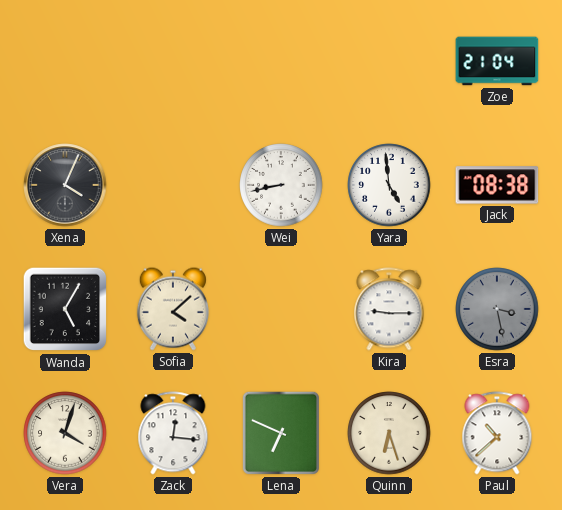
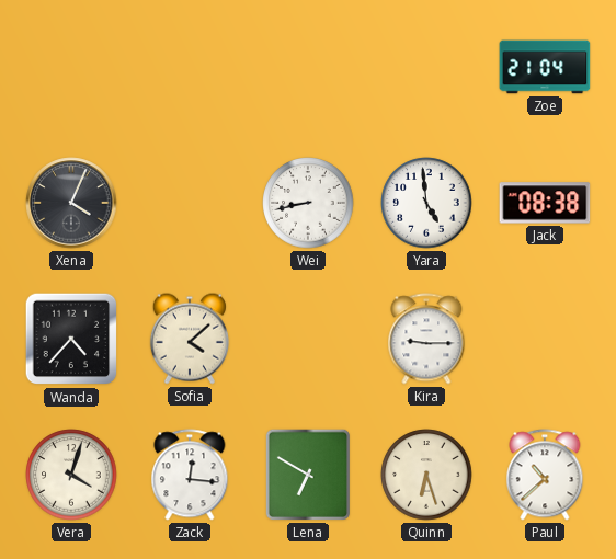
Wanda: 5:05 -> 4:37 (71, 339)
Esra: 3:28 -> none (497, 309)
Lena: 6:49 -> 6:50 (308, 475)
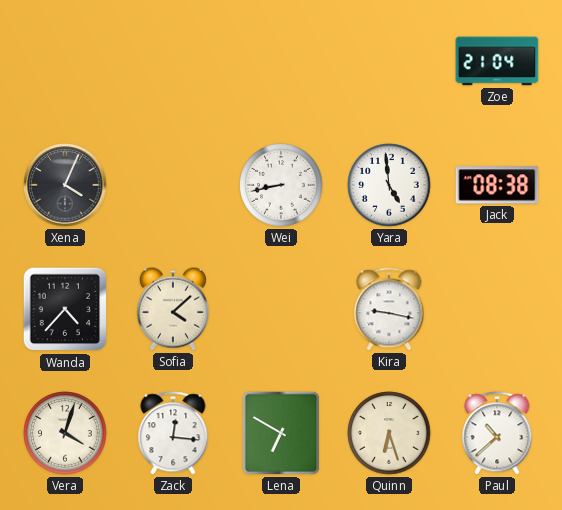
Kira: 9:15 -> 9:17 (389, 309)
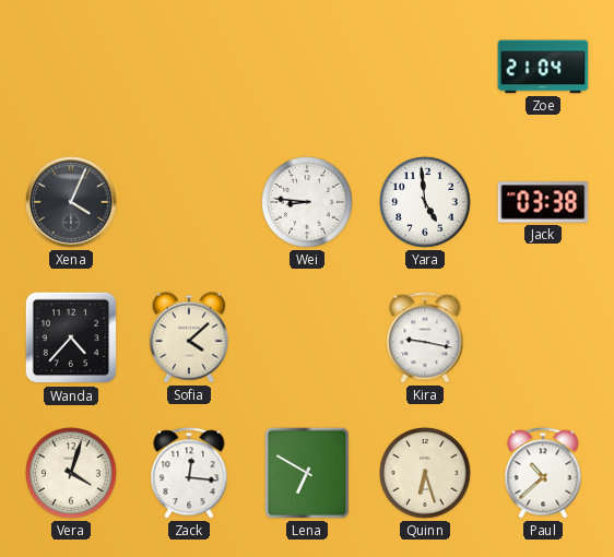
Wei: 8:43 -> 8:46 (307, 202)
Jack: 08:38 -> 03:38 (543, 202)
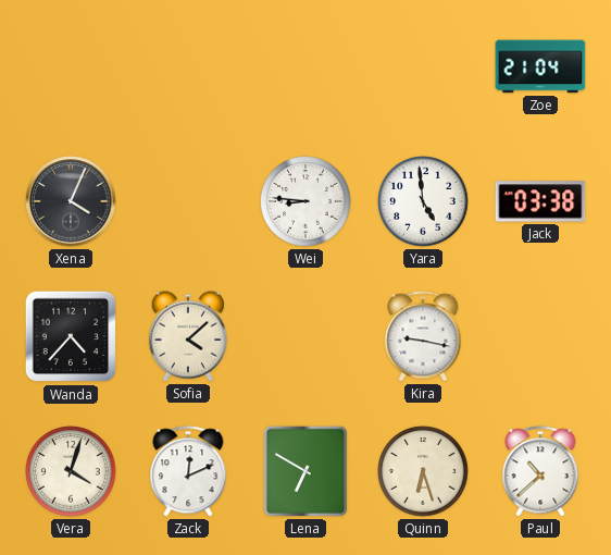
Zack: 12:16 -> 12:11 (188, 471)
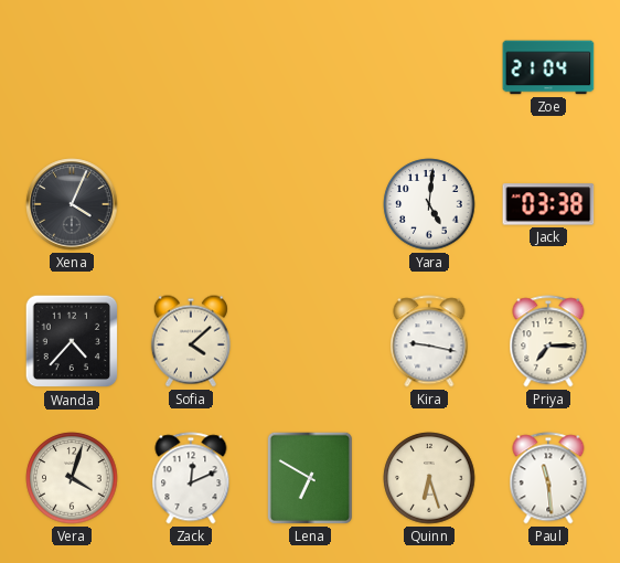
Wei: 8:46 -> none (305, 201)
Yara: 4:59 -> 5:01 (429, 204)
Priya: none -> 7:15 (548, 341)
Paul: 10:38 -> 11:29 (548, 478)
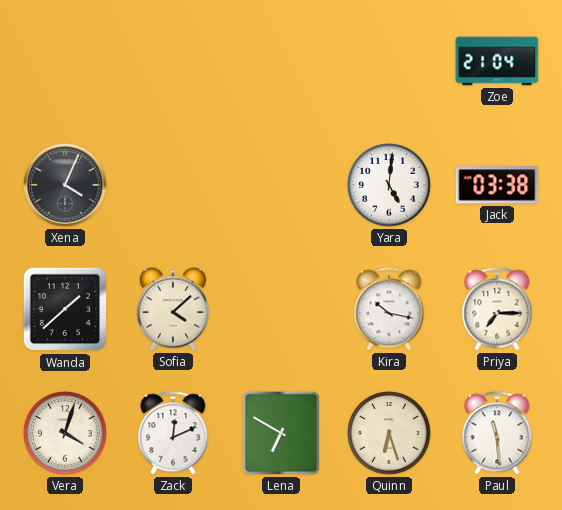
Wanda: 4:37 -> 1:38 (65, 309)
Kira: 9:17 -> 10:17 (389, 309)
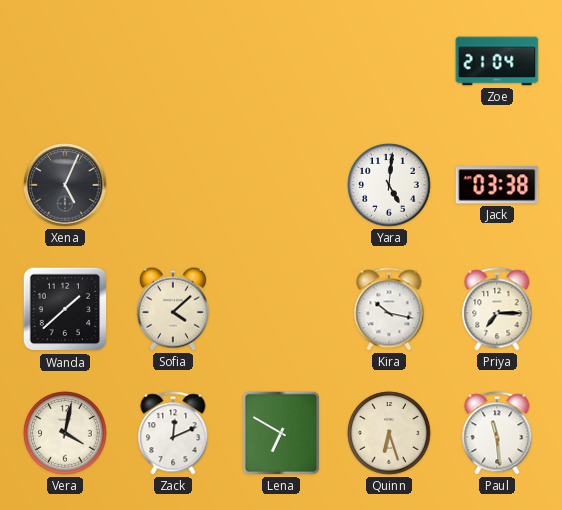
Xena: 4:04 -> 5:04 (65, 185)
Vera: 4:03 -> 4:02 (65, 433)
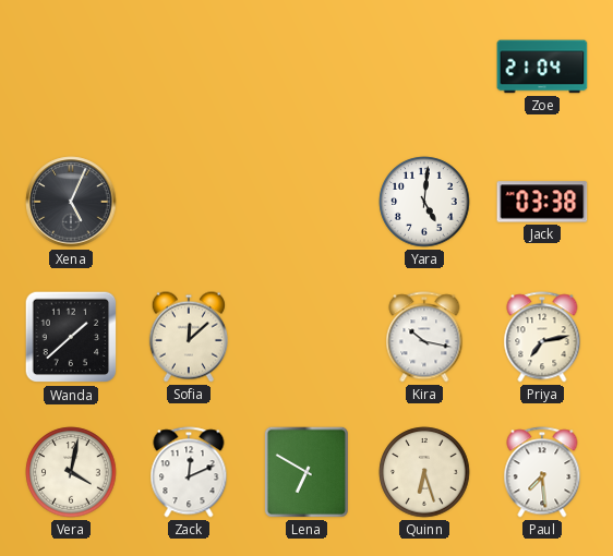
Sofia: 4:08 -> 12:08 (189, 337)
Priya: 7:15 -> 7:13 (542, 337)
Paul: 11:29 -> 7:29 (542, 472)
